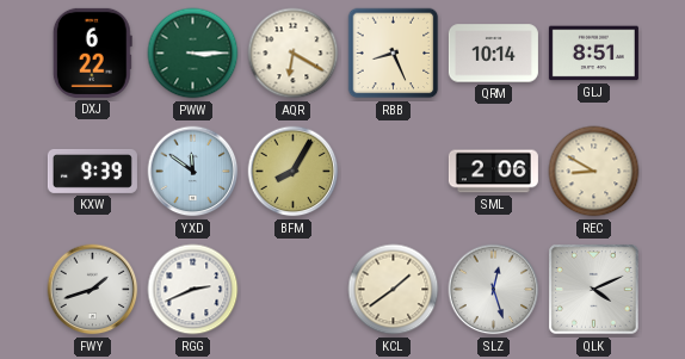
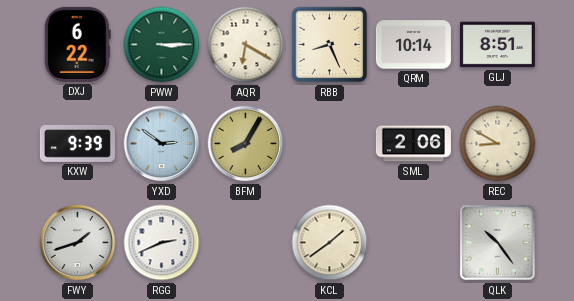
YXD: 11:51 -> 2:51 (162, 144)
SLZ: 12:27 -> none (494, 290)
QLK: 4:11 -> 10:24 (498, 243)
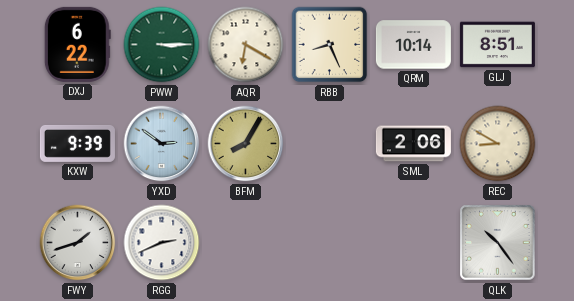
KCL: 1:39 -> none (330, 243)
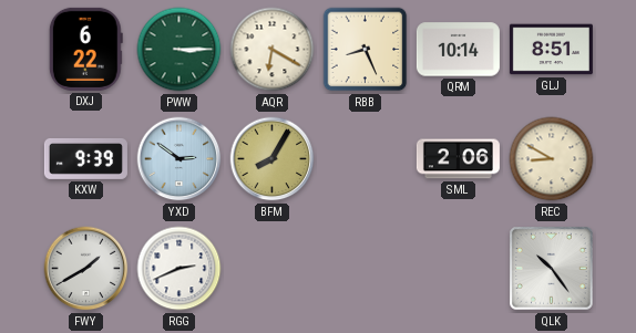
FWY: 1:42 -> 1:40 (86, 269)
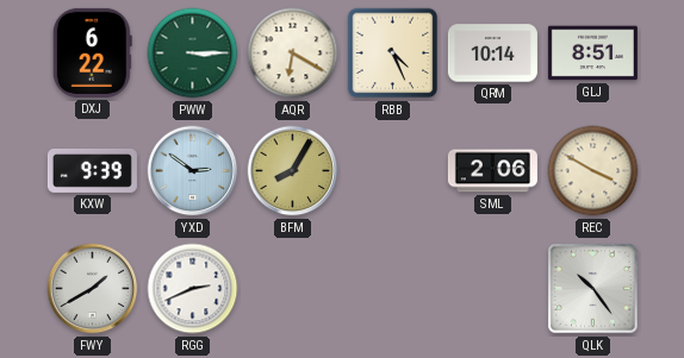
RBB: 8:26 -> 4:26 (393, 54)
REC: 8:50 -> 3:50 (593, 171)
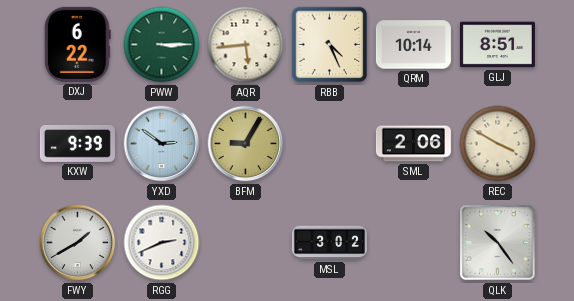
AQR: 6:20 -> 5:44 (246, 45)
BFM: 8:05 -> 9:05 (246, 144)
MSL: none -> 3:02 (329, 243)
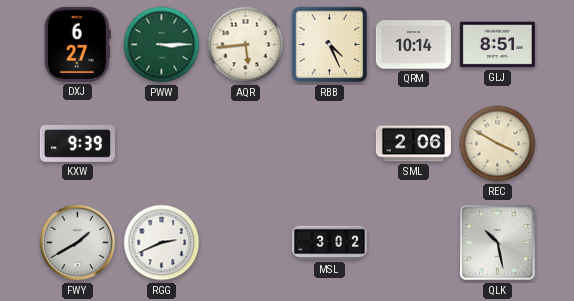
DXJ: 6:22 -> 6:27 (77, 44)
YXD: 2:51 -> none (162, 144)
BFM: 9:05 -> none (246, 144)
QLK: 10:24 -> 10:28 (498, 243)
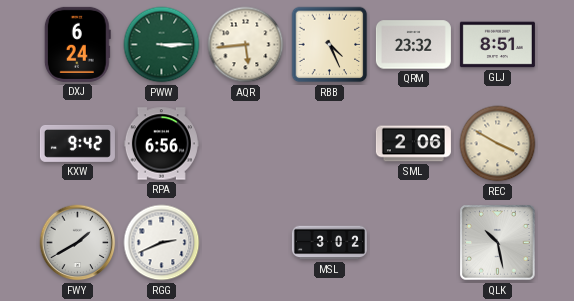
DXJ: 6:27 -> 6:24 (77, 44)
QRM: 10:14 -> 23:32 (413, 45)
KXW: 9:39 -> 9:42 (77, 144)
RPA: none -> 6:56 (161, 144)
